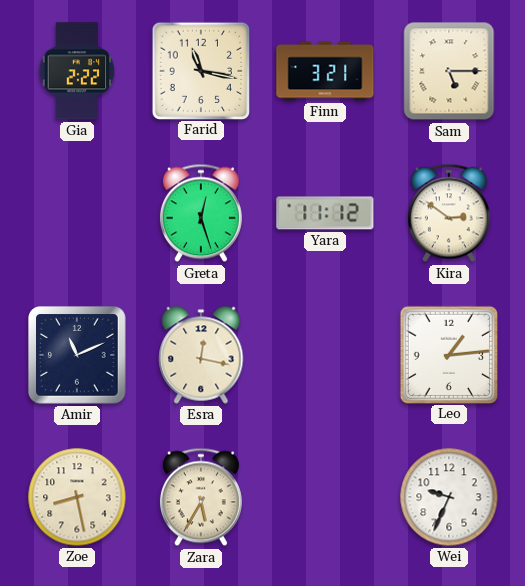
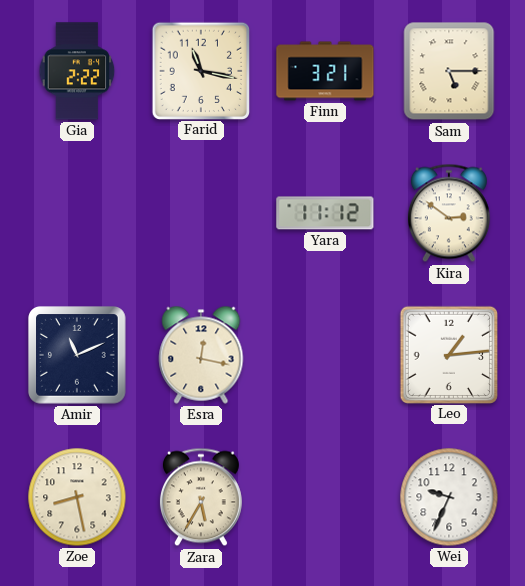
Greta: 12:27 -> none (201, 213)
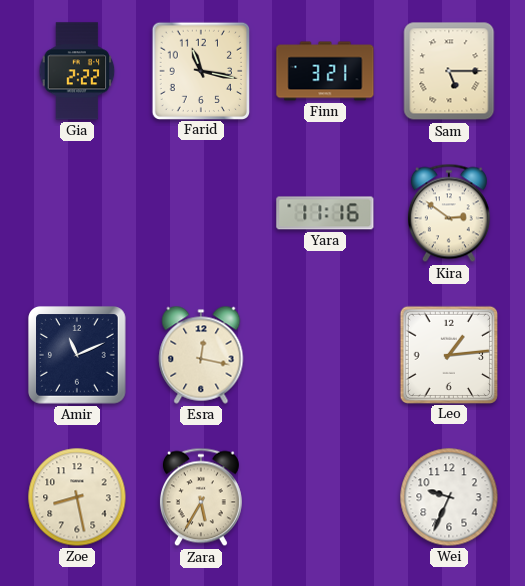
Yara: 11:12 -> 11:16 (325, 213)
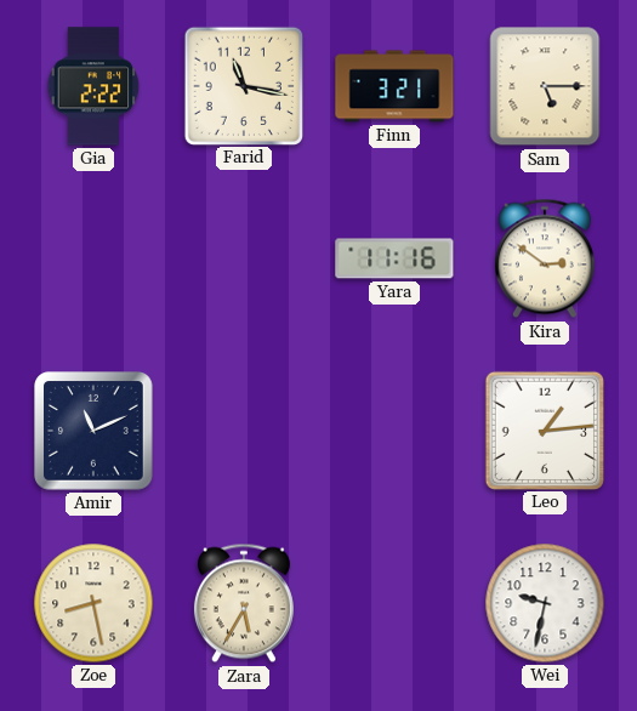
Esra: 12:17 -> none (201, 355)
Wei: 9:34 -> 9:32 (545, 603)
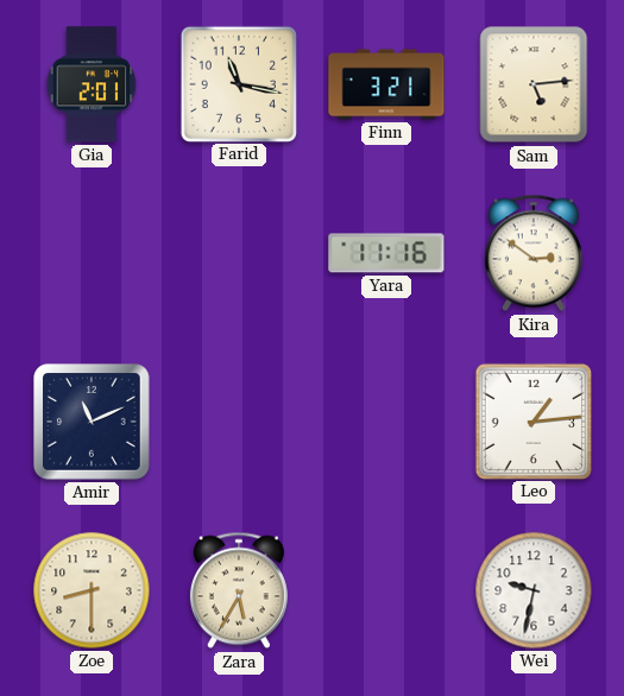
Gia: 2:22 -> 2:01 (92, 84)
Sam: 5:15 -> 5:14 (534, 84)
Zoe: 8:28 -> 8:30 (92, 590)
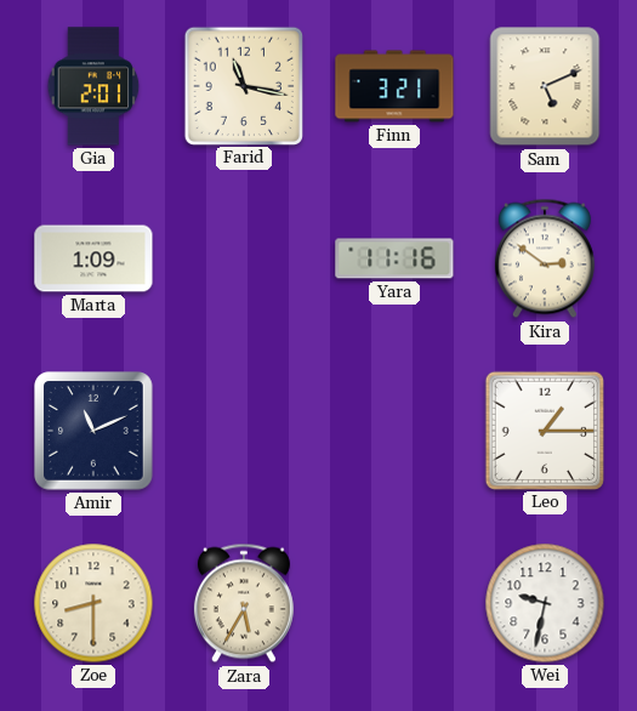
Sam: 5:14 -> 5:11 (545, 86)
Marta: none -> 1:09 (93, 258)
Leo: 1:14 -> 1:15 (544, 430)
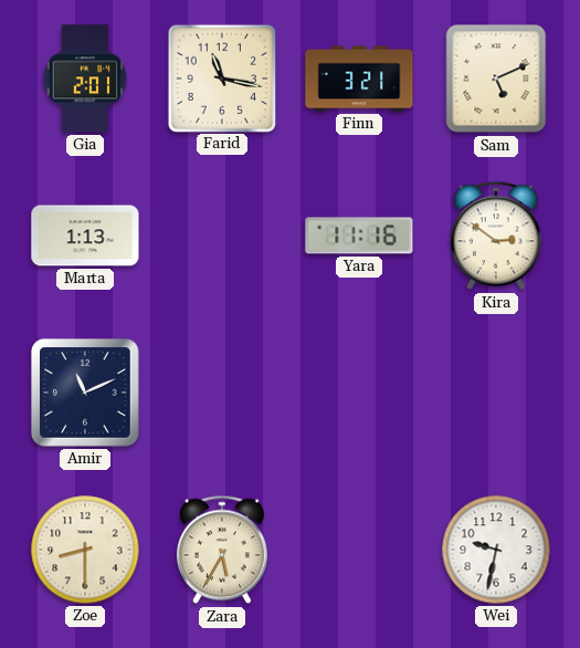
Marta: 1:09 -> 1:13 (85, 236)
Leo: 1:15 -> none (544, 430)
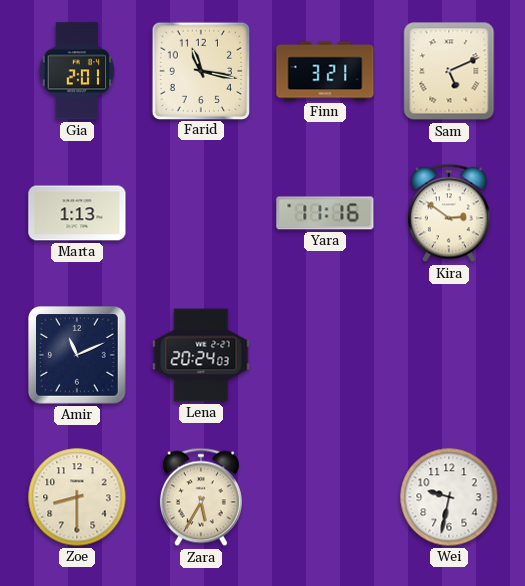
Lena: none -> 20:24 (201, 355)
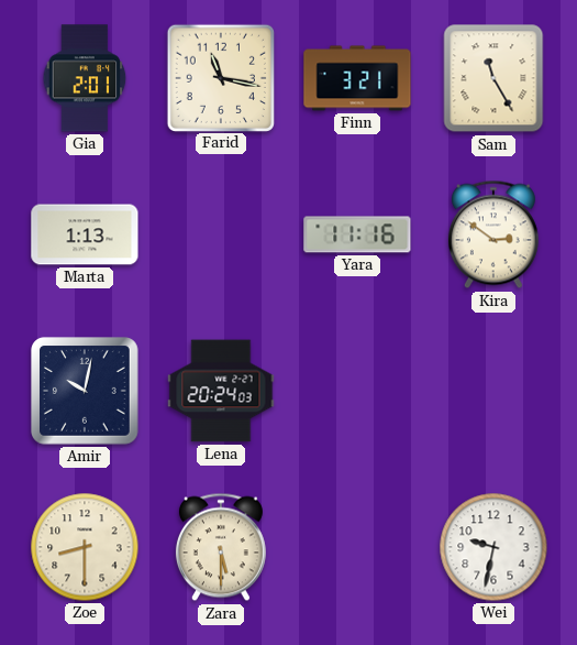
Sam: 5:11 -> 11:25 (493, 78)
Amir: 11:11 -> 10:02 (86, 392)
Zara: 5:35 -> 5:30 (221, 547)
